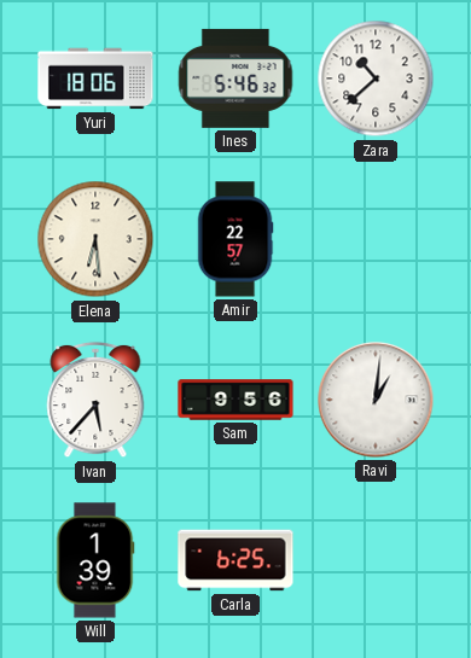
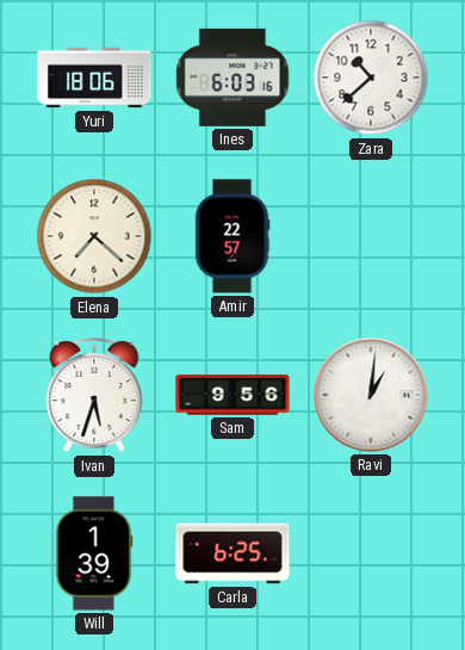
Ines: 5:46 -> 6:03 (232, 78)
Elena: 6:29 -> 7:22 (94, 236)
Ivan: 5:37 -> 5:33 (94, 395)
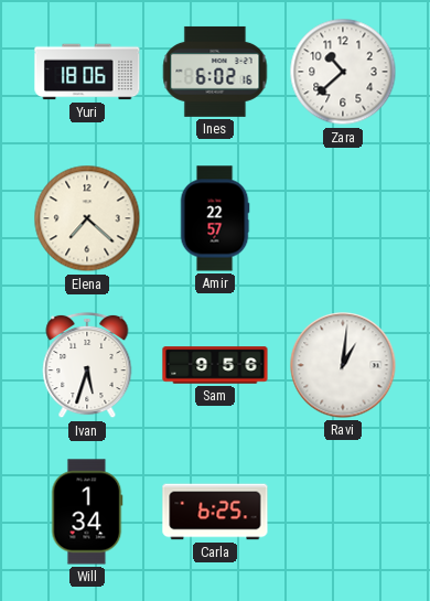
Ines: 6:03 -> 6:02 (215, 72)
Will: 1:39 -> 1:34 (87, 512)
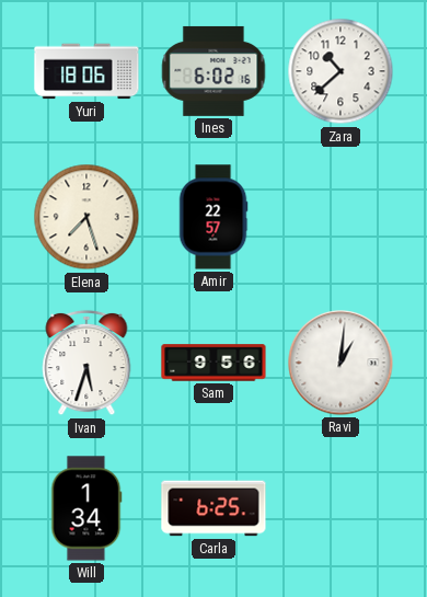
Elena: 7:22 -> 7:27 (86, 217)
